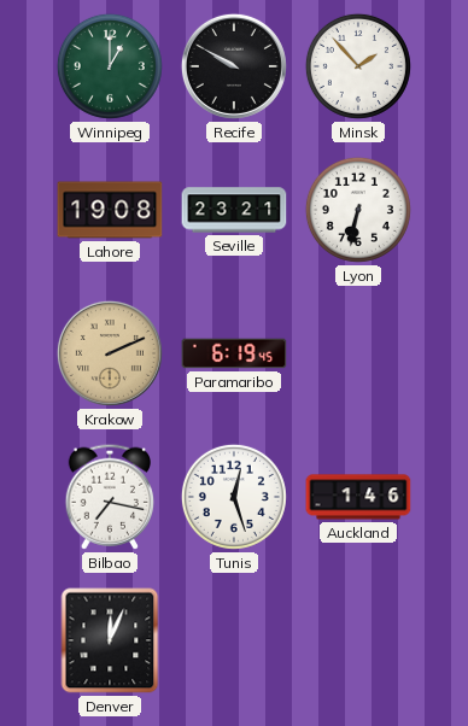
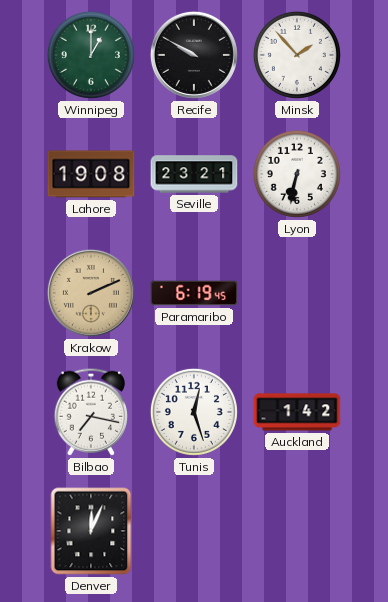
Auckland: 1:46 -> 1:42 (297, 412)
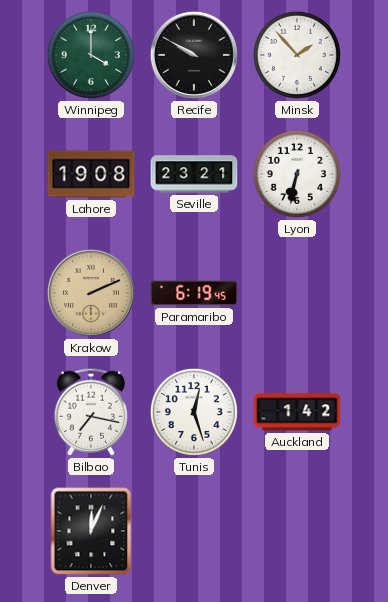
Winnipeg: 1:00 -> 4:00 (91, 55)
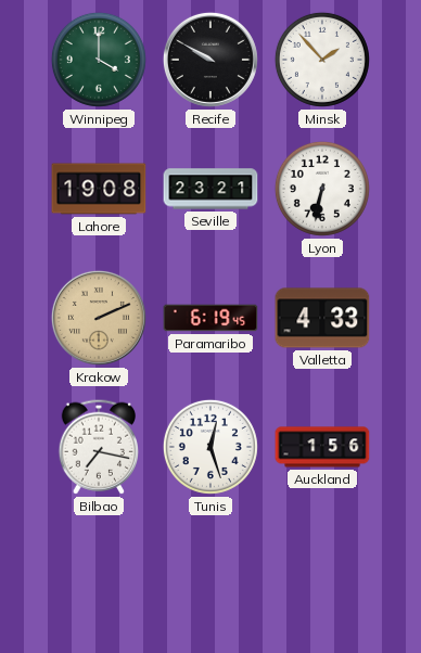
Valletta: none -> 4:33 (322, 318)
Auckland: 1:42 -> 1:56 (322, 447)
Denver: 12:04 -> none (91, 531)
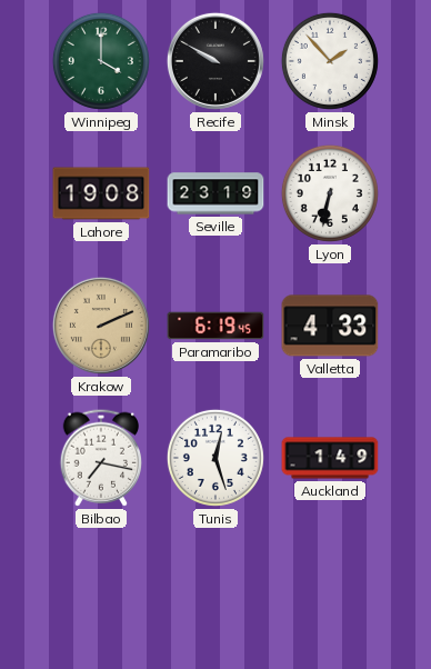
Seville: 23:21 -> 23:19 (215, 193)
Auckland: 1:56 -> 1:49 (330, 458)
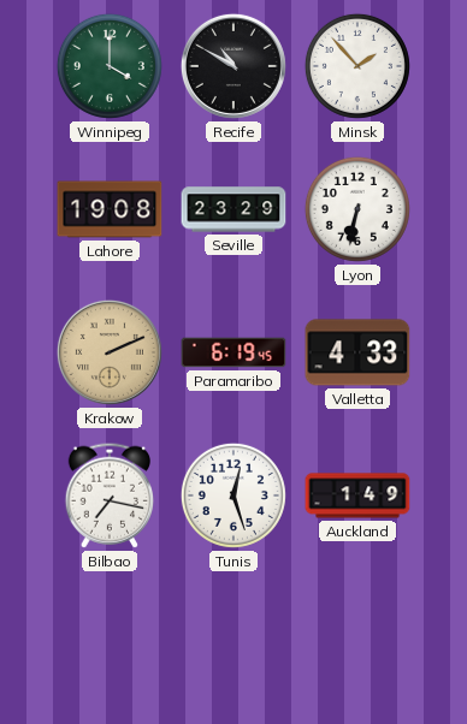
Recife: 9:50 -> 10:50 (233, 66)
Seville: 23:19 -> 23:29 (233, 209)
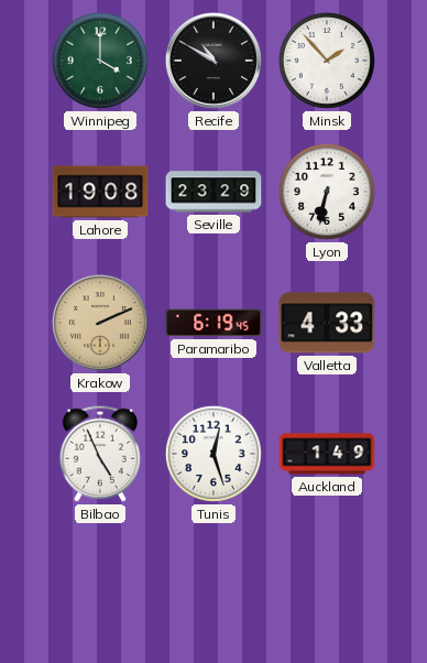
Bilbao: 7:17 -> 4:56 (99, 454)
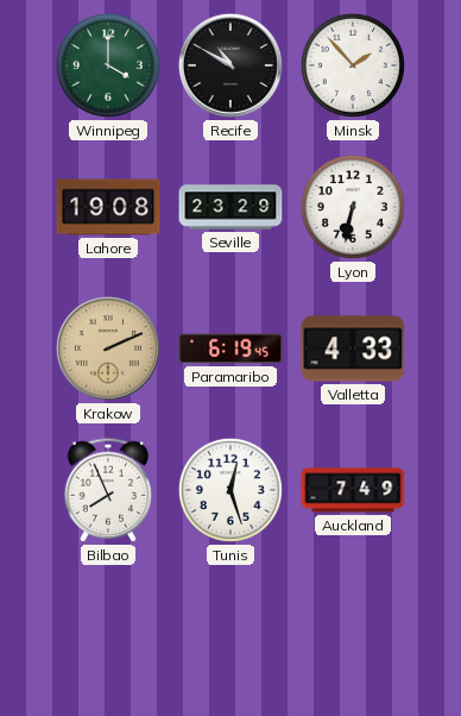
Bilbao: 4:56 -> 7:56 (107, 490)
Auckland: 1:49 -> 7:49 (353, 490)
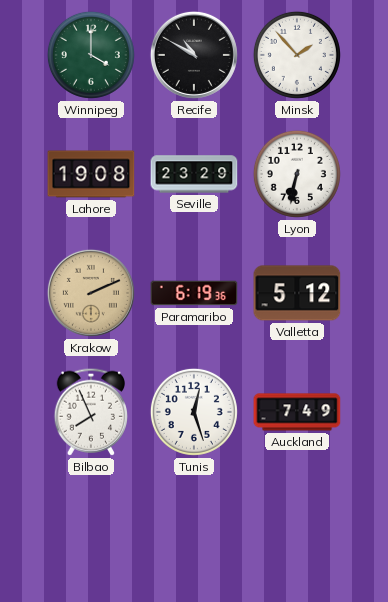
Paramaribo: 6:19:45 -> 6:19:36 (194, 293)
Valletta: 4:33 -> 5:12 (297, 293)
